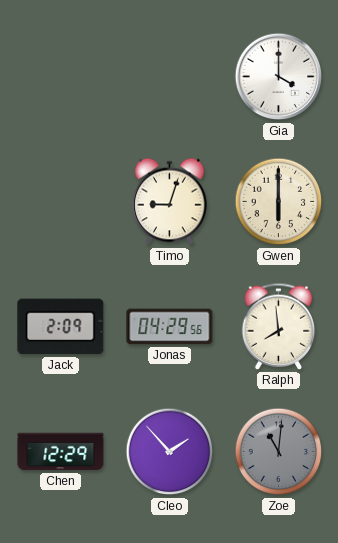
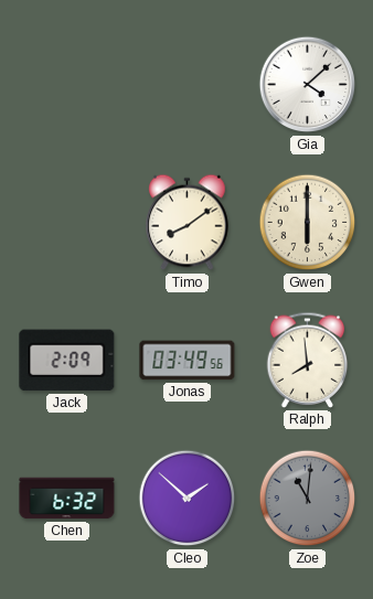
Gia: 4:00 -> 4:08 (308, 85)
Timo: 9:03 -> 8:09 (188, 223)
Jonas: 04:29 -> 03:49 (188, 361)
Chen: 12:29 -> 6:32 (67, 499)
Cleo: 1:53 -> 1:52 (188, 499)
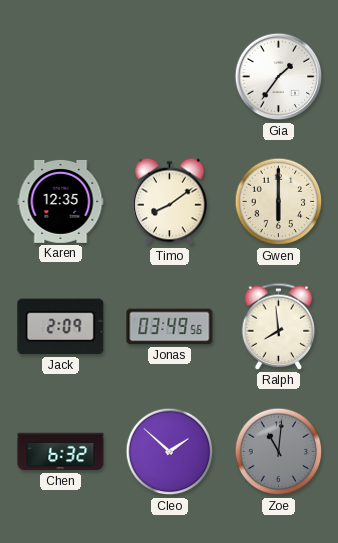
Gia: 4:08 -> 1:36 (279, 77)
Karen: none -> 12:35 (61, 201)
